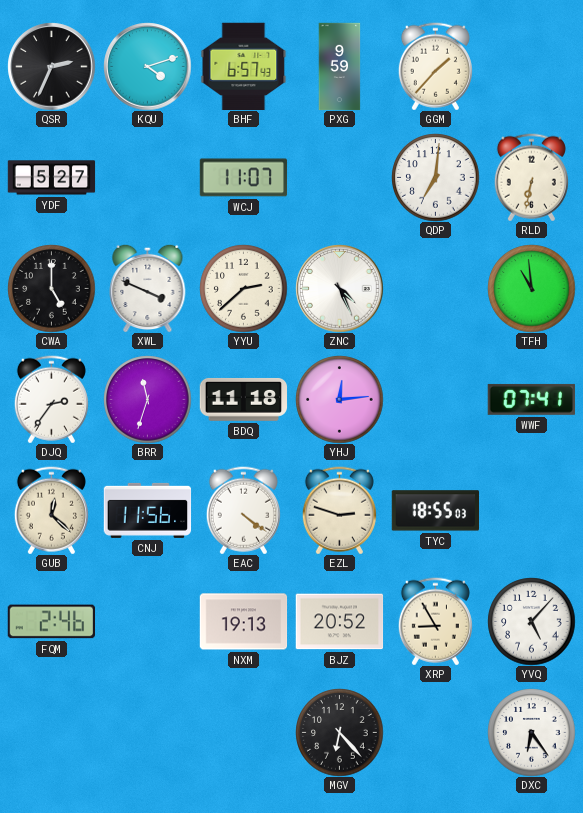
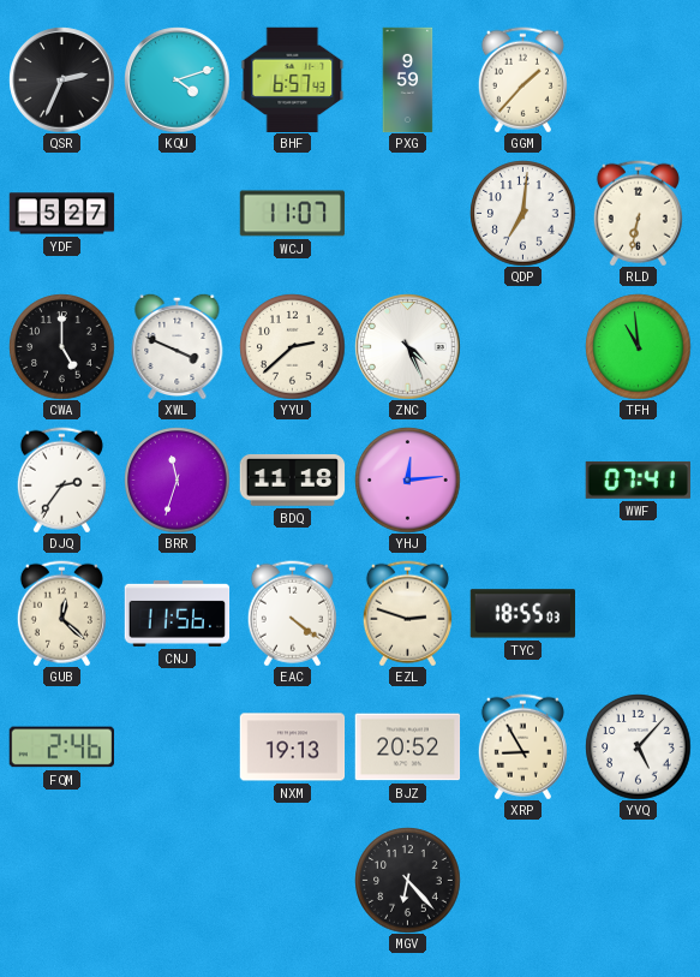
DXC: 6:24 -> none (531, 732)
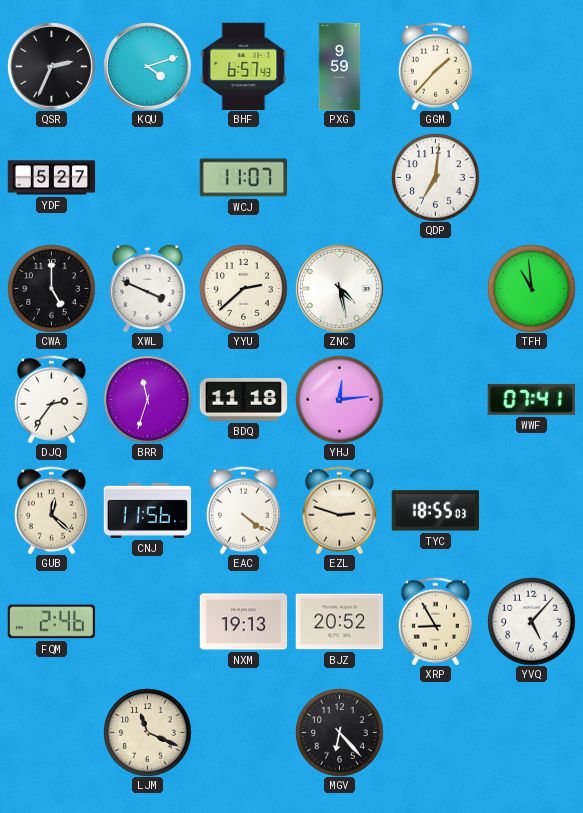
RLD: 6:32 -> none (638, 213)
ZNC: 4:26 -> 4:28 (339, 288)
LJM: none -> 11:19 (147, 732)
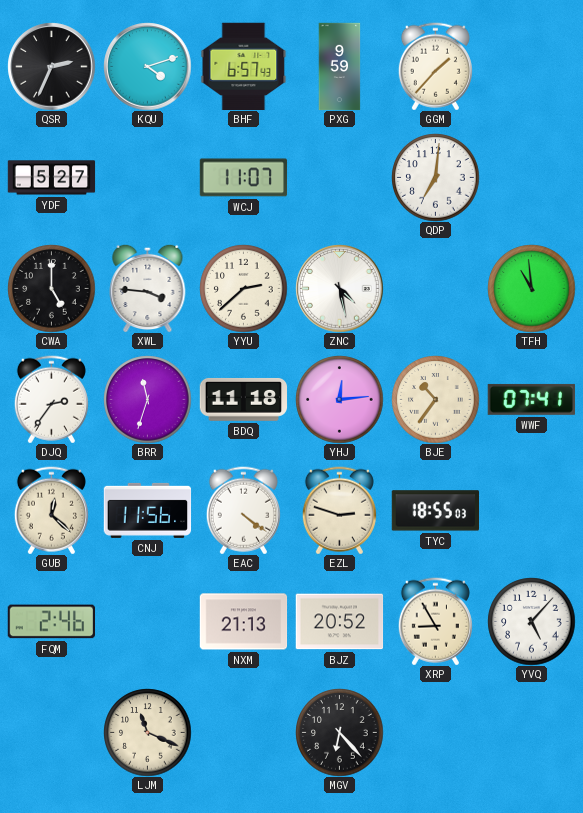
XWL: 3:49 -> 3:46 (148, 288)
BJE: none -> 10:36 (435, 399)
NXM: 19:13 -> 21:13 (243, 622)
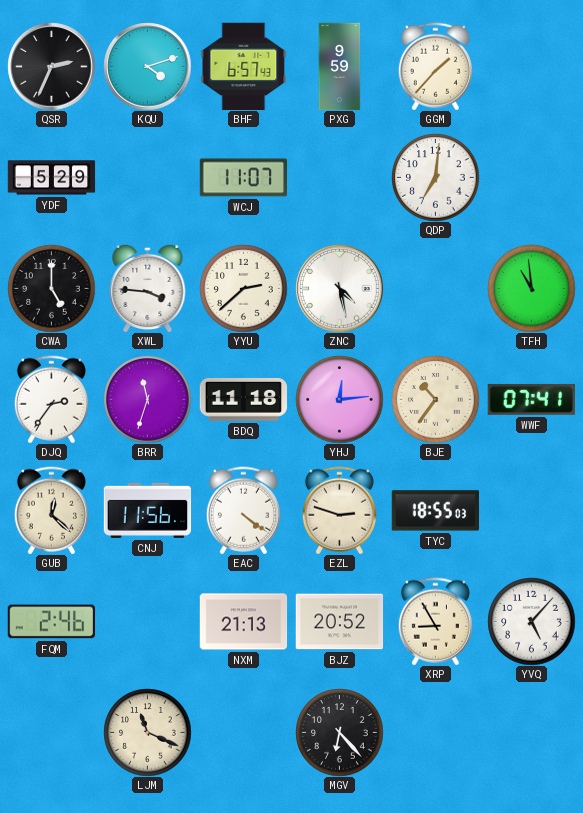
YDF: 5:27 -> 5:29 (51, 178)
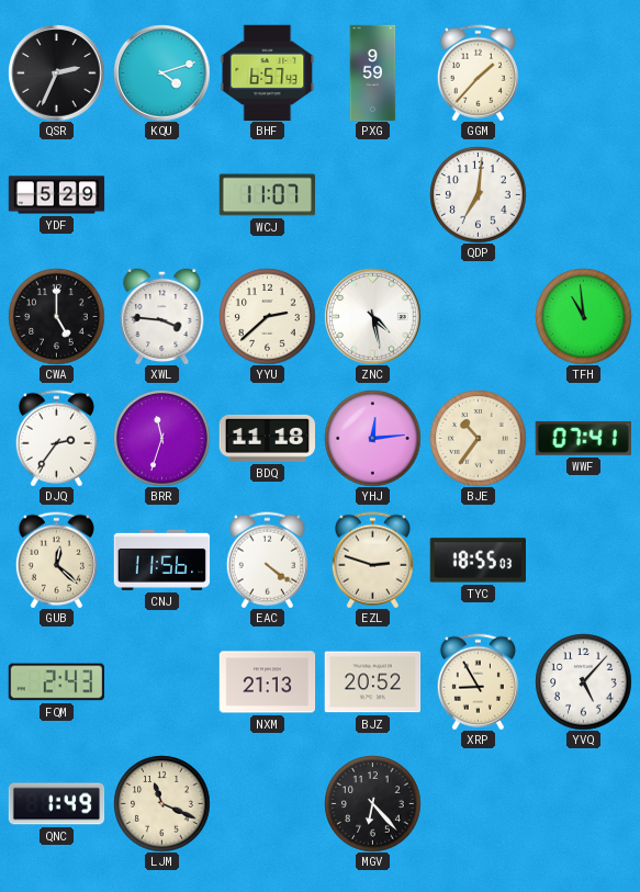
FQM: 2:46 -> 2:43 (56, 682)
QNC: none -> 1:49 (56, 804)
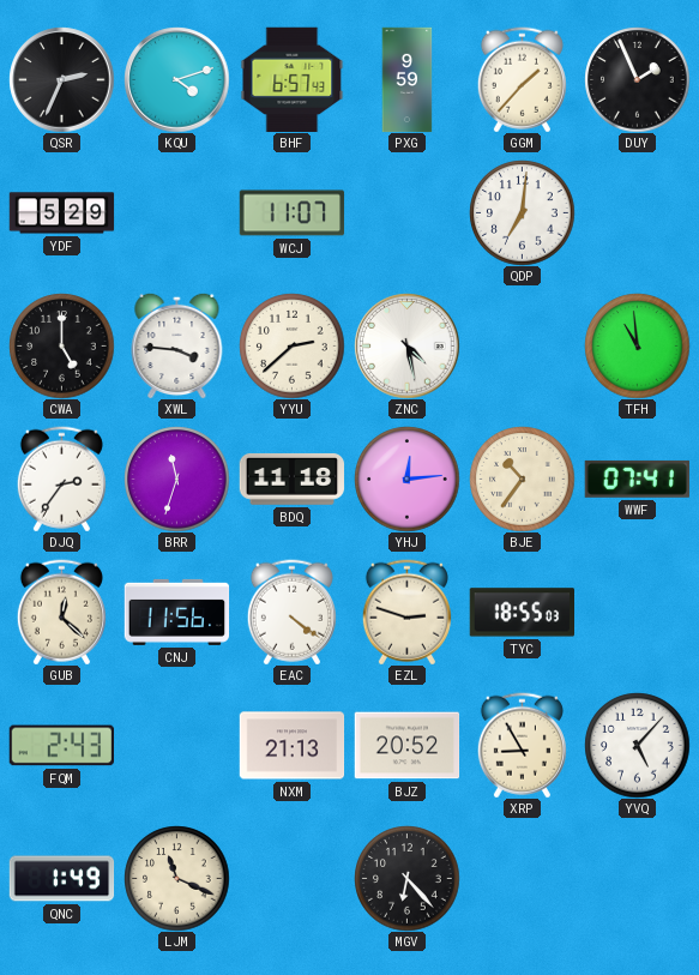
DUY: none -> 1:56 (637, 79)
